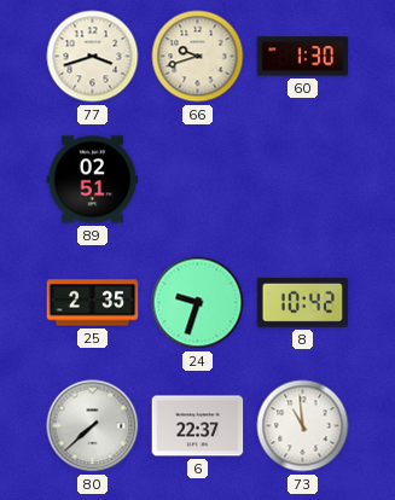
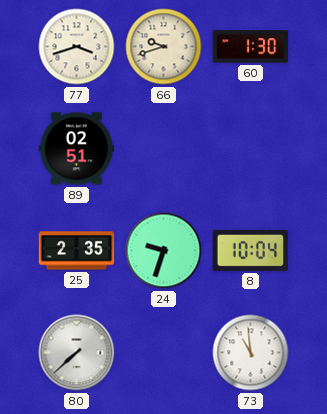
8: 10:42 -> 10:04 (251, 250)
6: 22:37 -> none (198, 426)
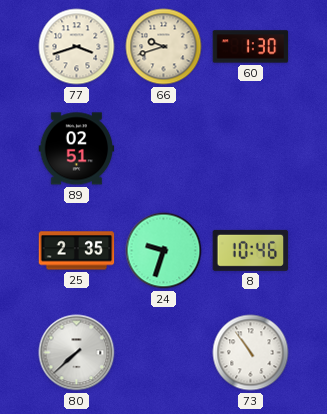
8: 10:04 -> 10:46 (251, 250)
73: 10:59 -> 10:54 (251, 353)
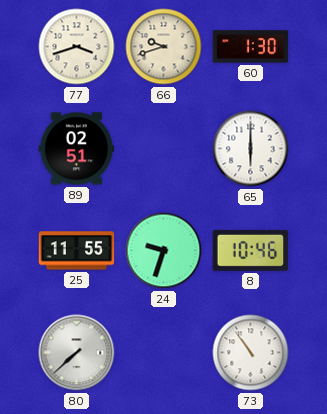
65: none -> 6:00 (251, 149)
25: 2:35 -> 11:55 (77, 251)
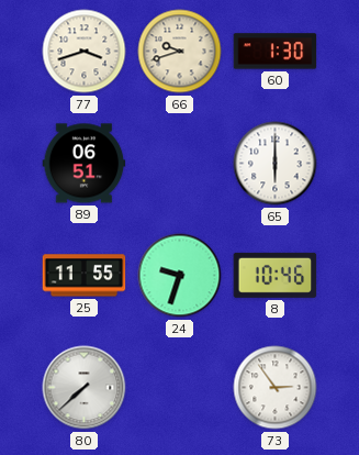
89: 02:51 -> 06:51 (85, 164)
73: 10:54 -> 2:54 (276, 388)
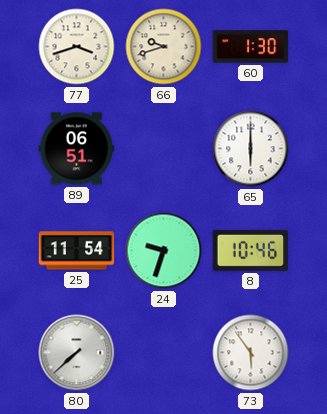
25: 11:55 -> 11:54 (77, 251)
73: 2:54 -> 5:54 (251, 353)
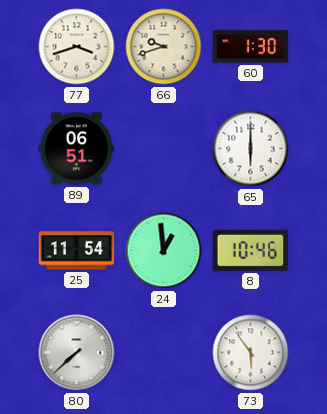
24: 9:33 -> 12:59 (164, 251)
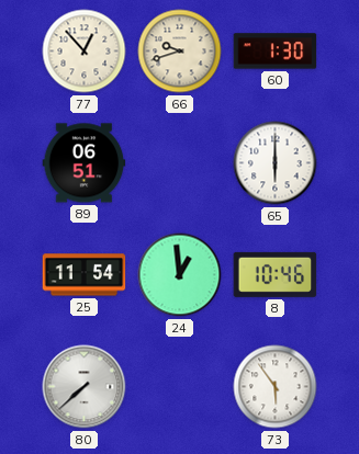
77: 3:42 -> 12:53 (85, 52)
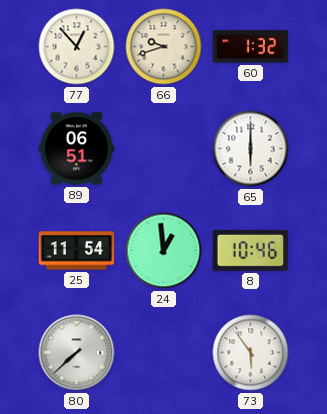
60: 1:30 -> 1:32 (251, 47)
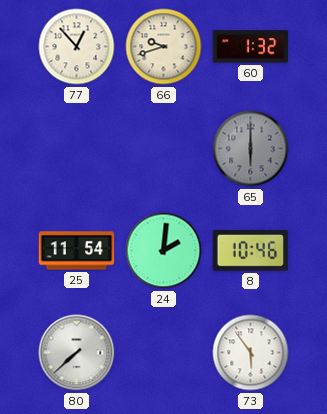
89: 06:51 -> none (77, 149)
65 dial: white -> grey (251, 149)
24: 12:59 -> 2:01 (164, 251)
